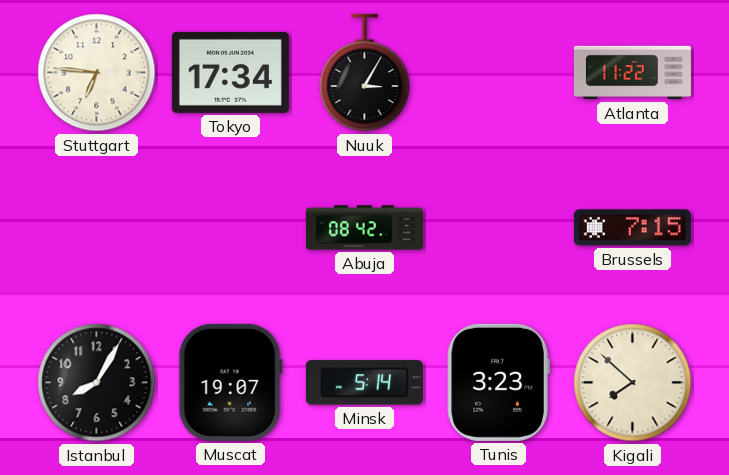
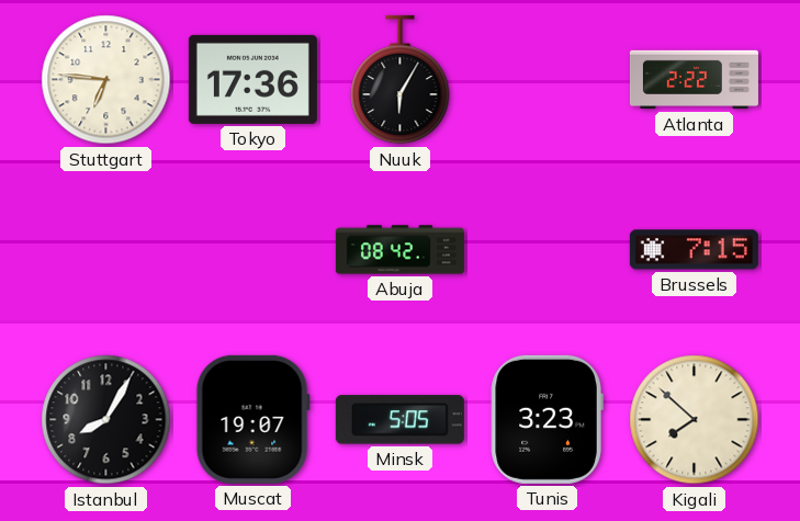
Tokyo: 17:34 -> 17:36 (252, 79)
Nuuk: 3:05 -> 6:05 (401, 80)
Atlanta: 11:22 -> 2:22 (694, 80)
Minsk: 5:14 -> 5:05 (399, 420)
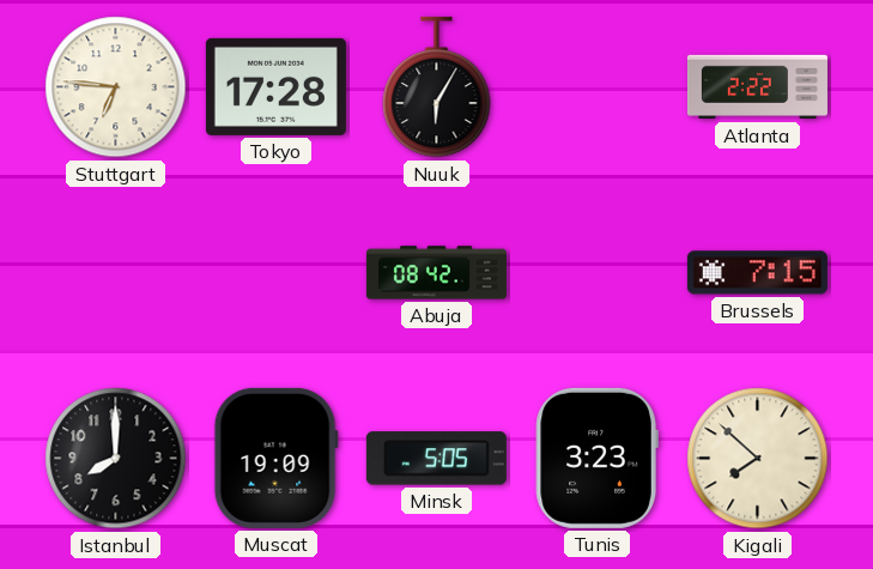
Tokyo: 17:36 -> 17:28 (275, 86)
Istanbul: 8:05 -> 8:00 (116, 459)
Muscat: 19:07 -> 19:09 (275, 458)
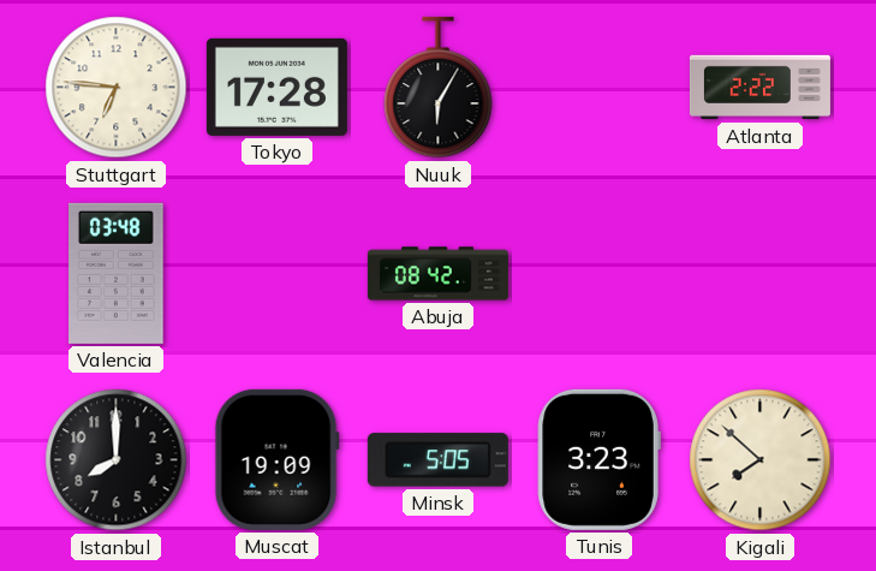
Valencia: none -> 03:48 (117, 273)
Brussels: 7:15 -> none (757, 273)
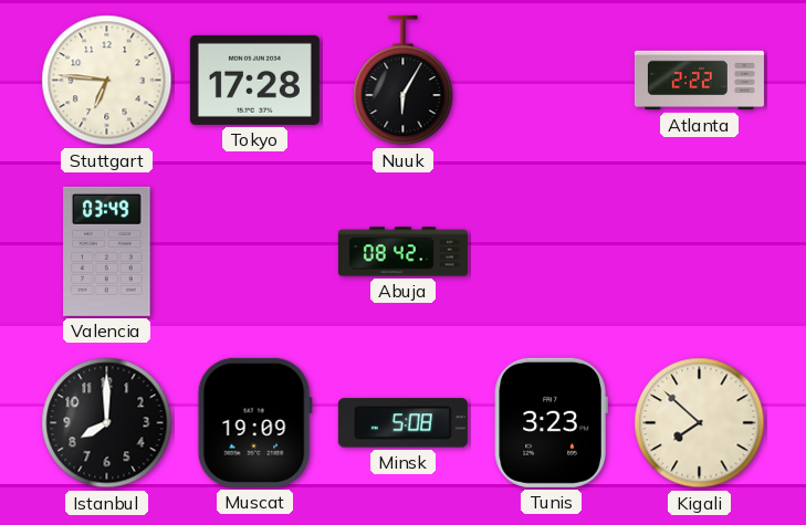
Valencia: 03:48 -> 03:49 (107, 251)
Minsk: 5:05 -> 5:08 (402, 423)
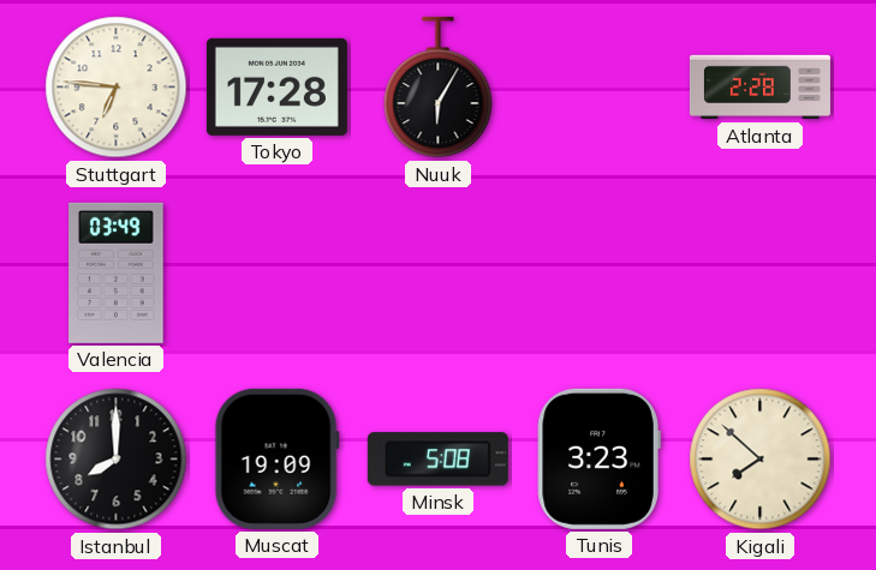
Atlanta: 2:22 -> 2:28 (759, 88)
Abuja: 08:42 -> none (402, 252)
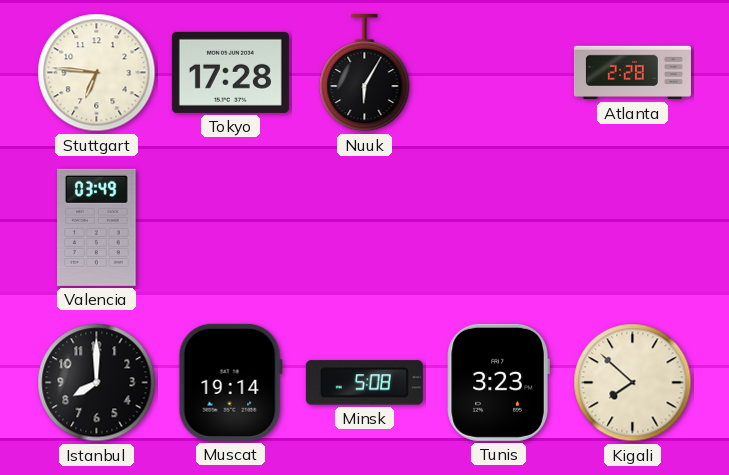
Muscat: 19:09 -> 19:14 (230, 382)
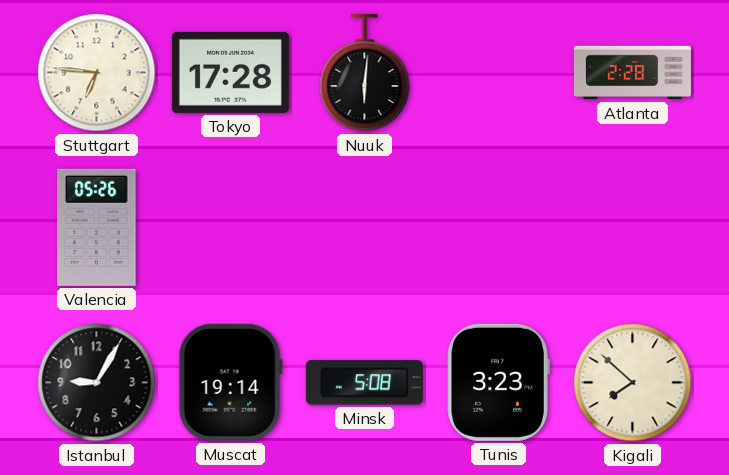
Nuuk: 6:05 -> 6:01 (365, 73)
Valencia: 03:49 -> 05:26 (97, 227)
Istanbul: 8:00 -> 9:05 (97, 383)
